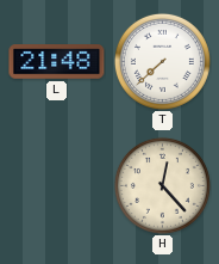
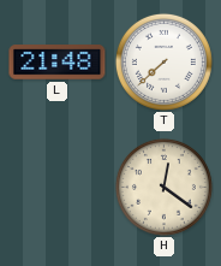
H: 12:23 -> 12:21 (163, 187)
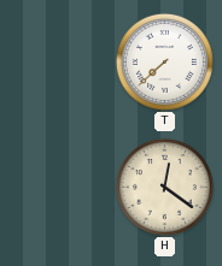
L: 21:48 -> none (58, 63)
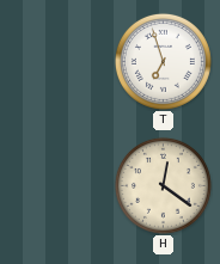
T: 7:38 -> 6:57 (163, 61)
